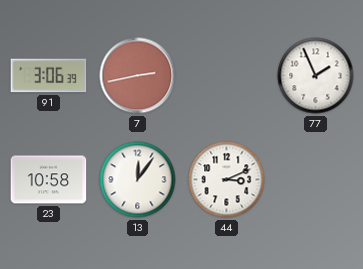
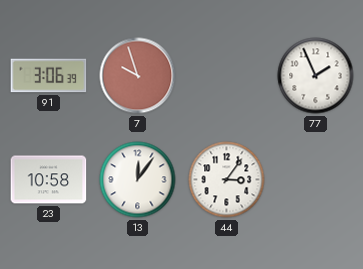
7: 2:43 -> 9:57 (138, 76)
44: 3:11 -> 3:06 (227, 180)
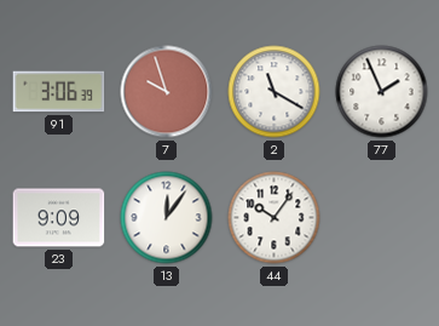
2: none -> 11:20 (275, 92)
23: 10:58 -> 9:09 (59, 218)
44: 3:06 -> 10:06 (275, 218)
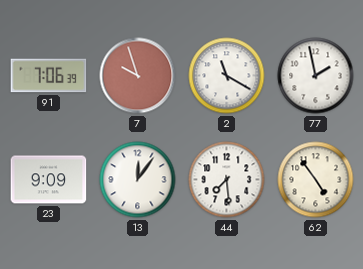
91: 3:06 -> 7:06 (49, 76)
77: 1:56 -> 1:58 (316, 76)
44: 10:06 -> 7:29 (227, 180)
62: none -> 4:54 (316, 180)
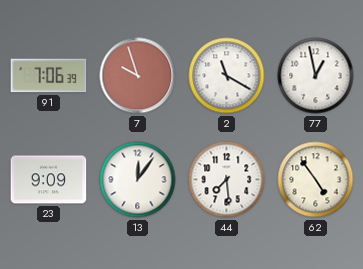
77: 1:58 -> 12:58 (316, 76)
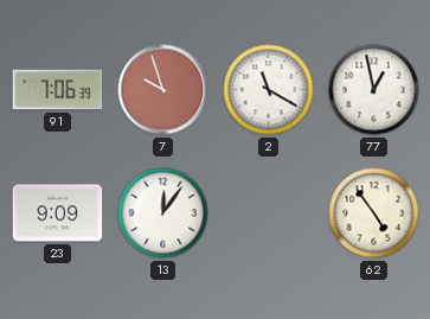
44: 7:29 -> none (227, 180)
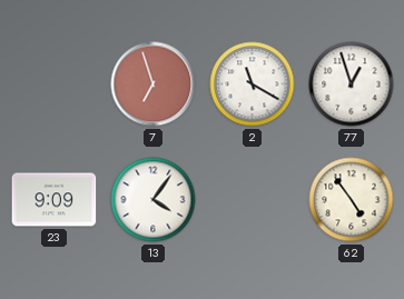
91: 7:06 -> none (58, 90)
7: 9:57 -> 6:57 (154, 84)
77: 12:58 -> 12:57 (352, 84)
13: 12:06 -> 4:06 (154, 200)
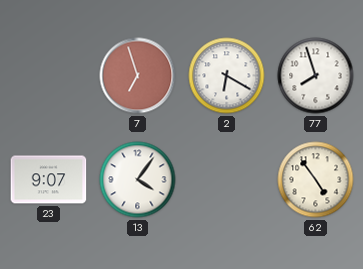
2: 11:20 -> 6:20 (227, 76)
77: 12:57 -> 7:57 (316, 76)
23: 9:09 -> 9:07 (49, 180)
